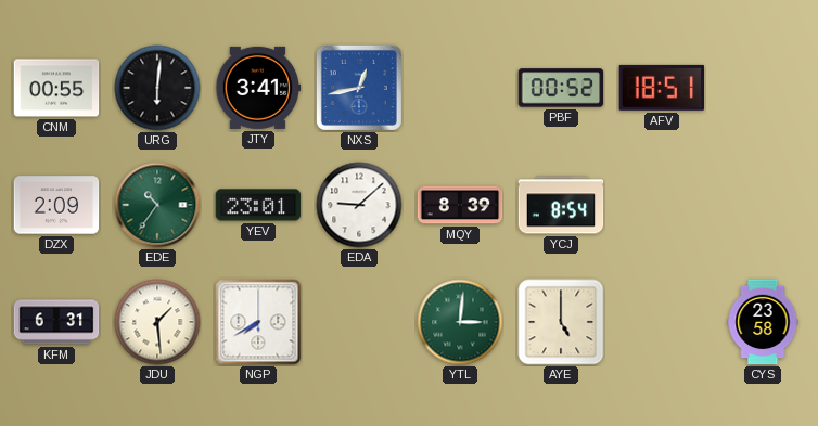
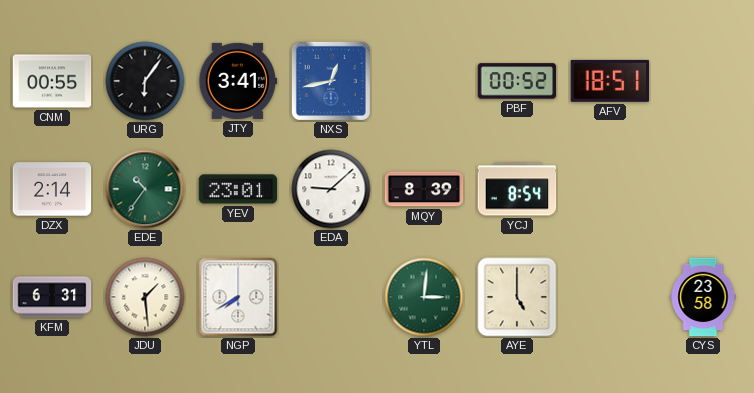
URG: 6:01 -> 6:06 (145, 81)
DZX: 2:09 -> 2:14 (52, 189)
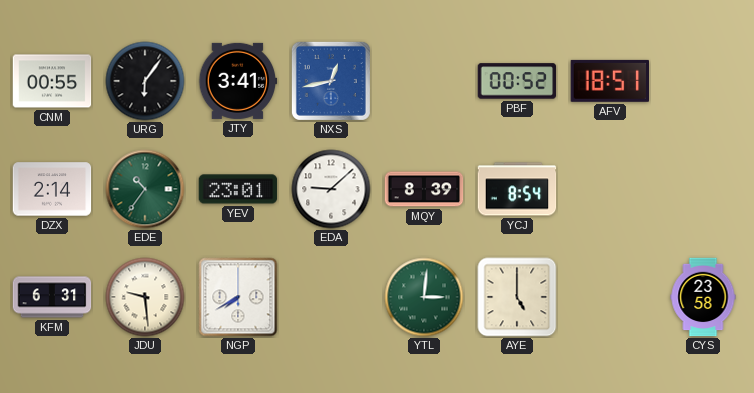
JDU: 1:29 -> 9:29 (145, 297)
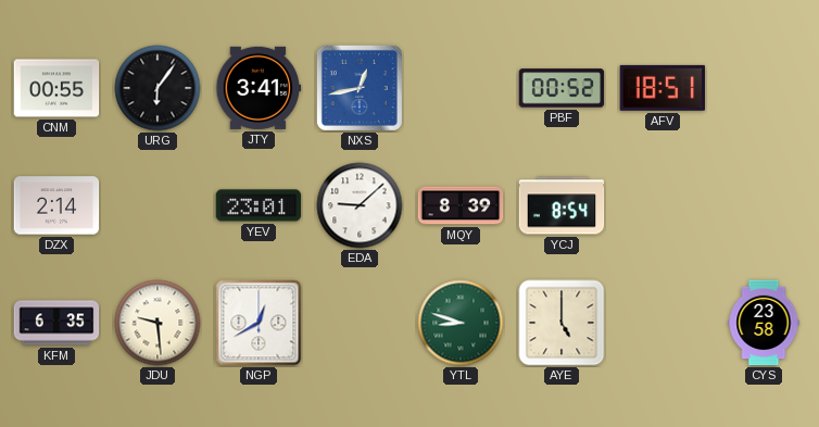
EDE: 10:36 -> none (145, 189)
KFM: 6:31 -> 6:35 (56, 323)
NGP: 7:40 -> 12:40 (259, 323)
YTL: 3:01 -> 8:48 (461, 323)
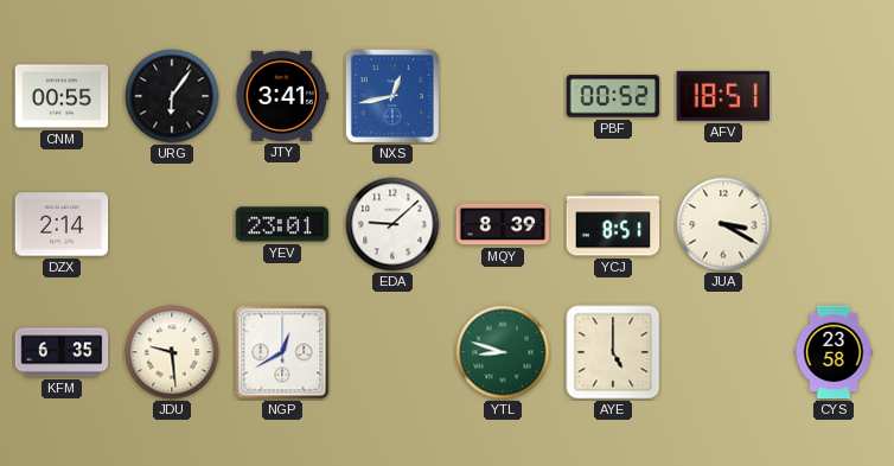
YCJ: 8:54 -> 8:51 (613, 224)
JUA: none -> 3:20 (723, 224)
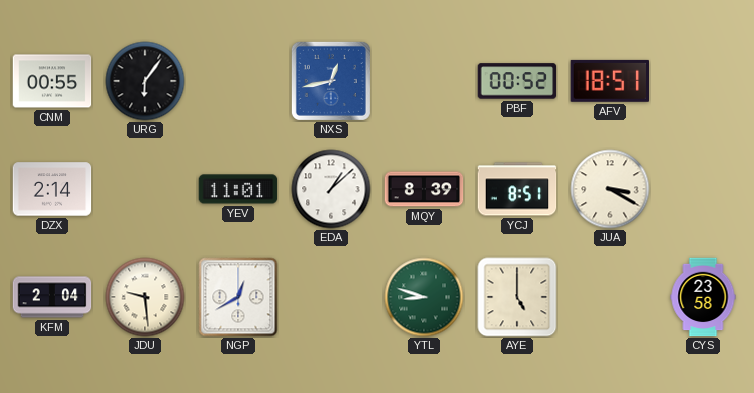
JTY: 3:41 -> none (282, 96)
YEV: 23:01 -> 11:01 (238, 189)
EDA: 9:08 -> 1:08 (331, 189)
KFM: 6:35 -> 2:04 (52, 297)
